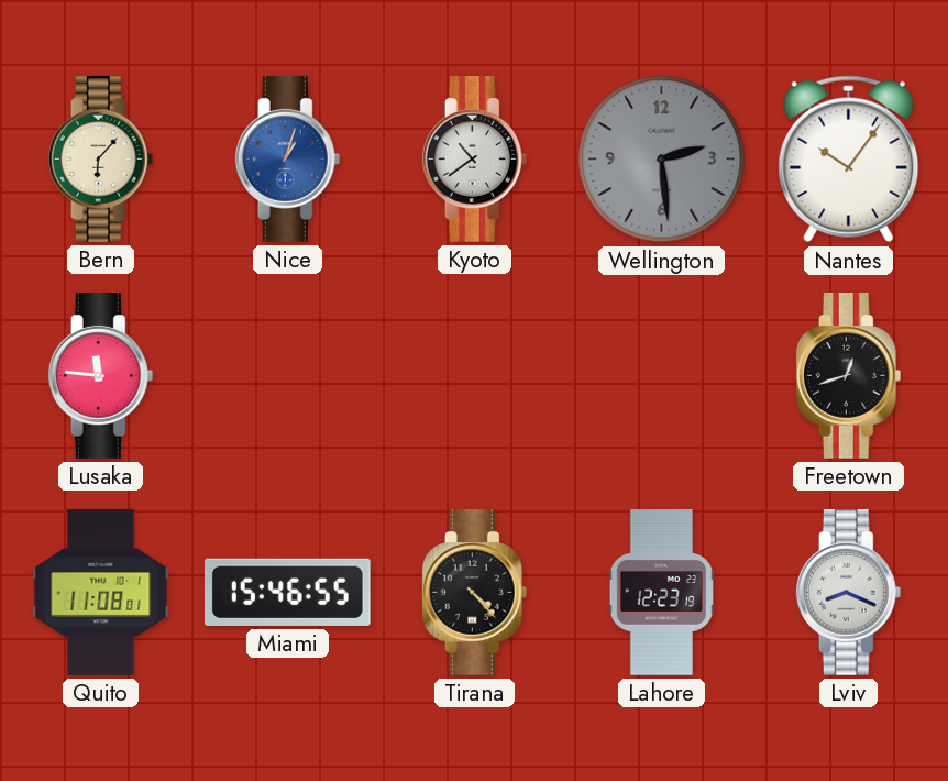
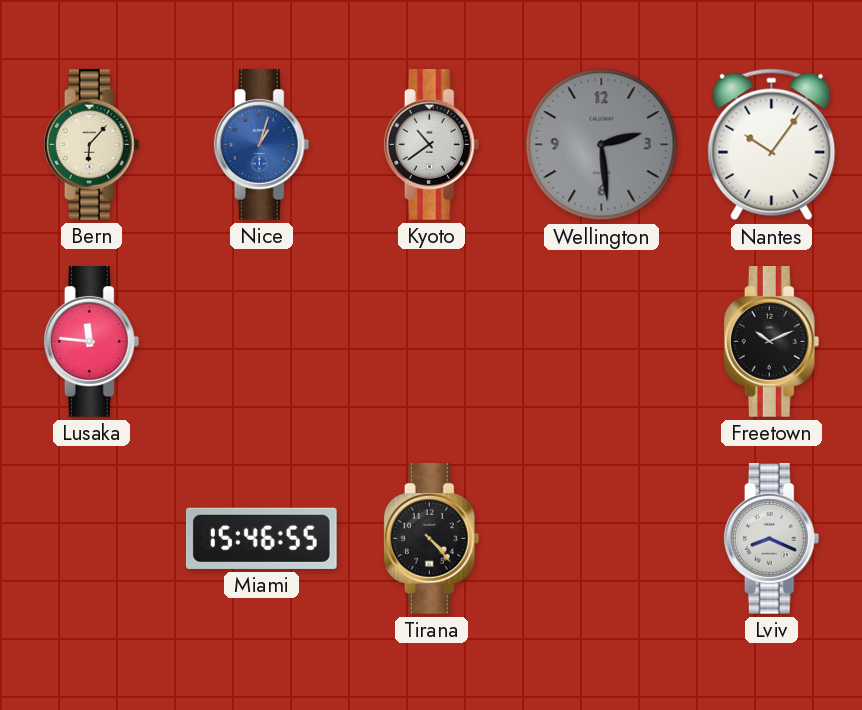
Freetown: 12:42 -> 10:11 (772, 342)
Quito: 11:08 -> none (101, 593)
Lahore: 12:23 -> none (661, 593)
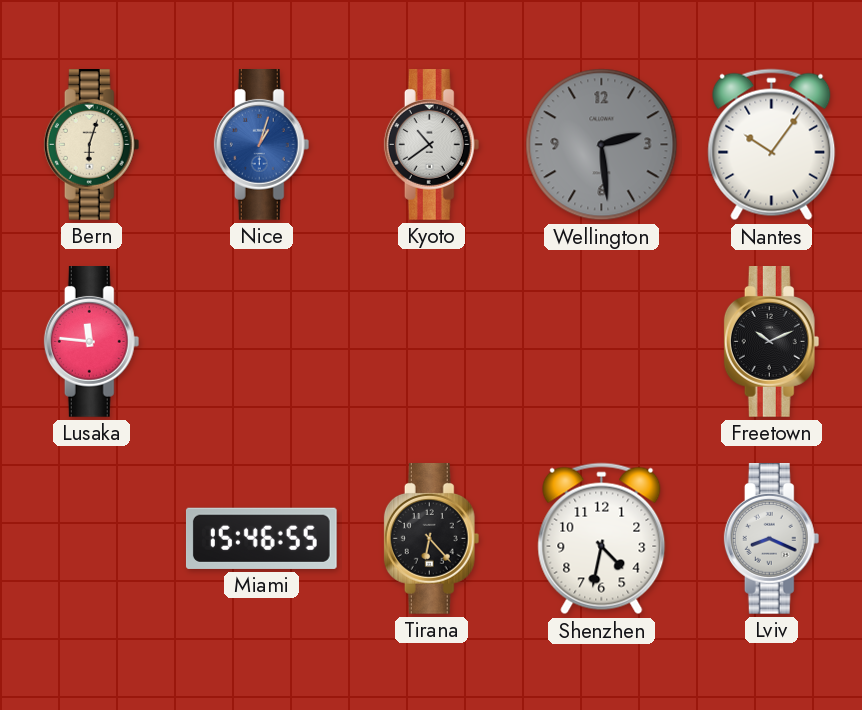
Bern: 6:07 -> 6:03 (92, 145)
Tirana: 4:23 -> 6:23 (432, 539)
Shenzhen: none -> 4:32 (602, 539)
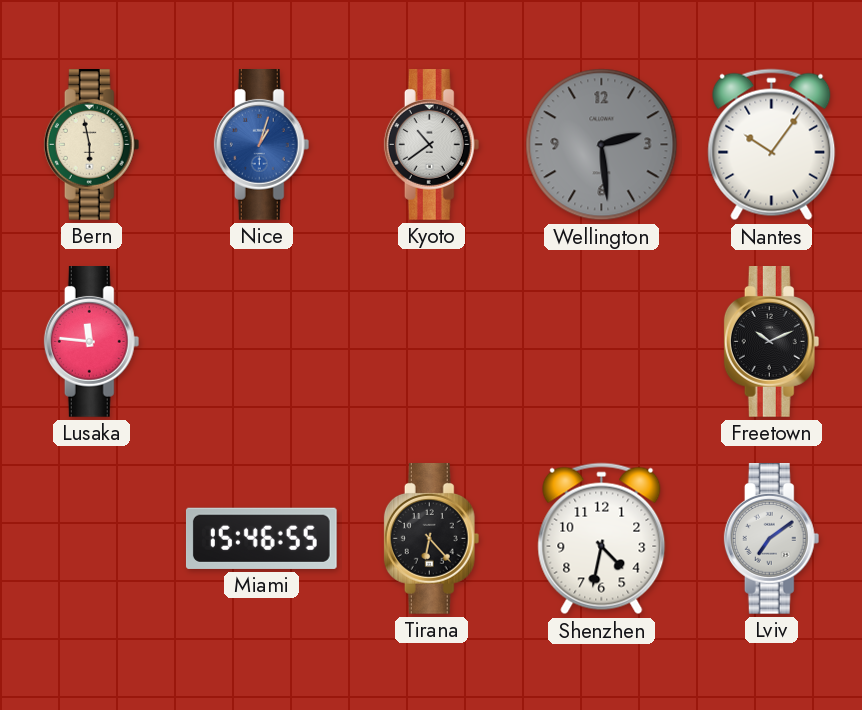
Bern: 6:03 -> 5:58 (92, 145)
Lviv: 8:19 -> 7:09 (772, 539)
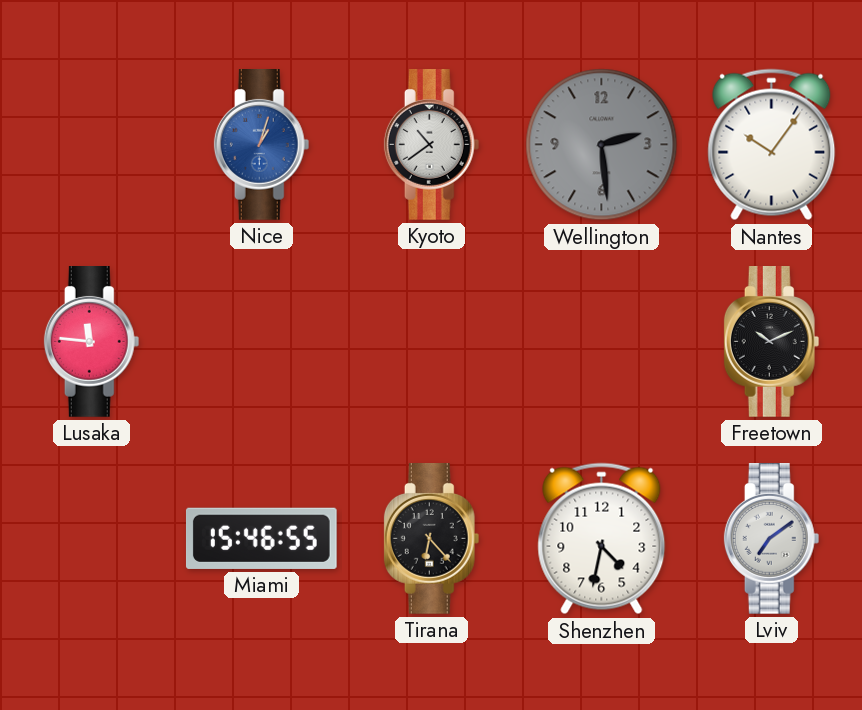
Bern: 5:58 -> none (92, 145)
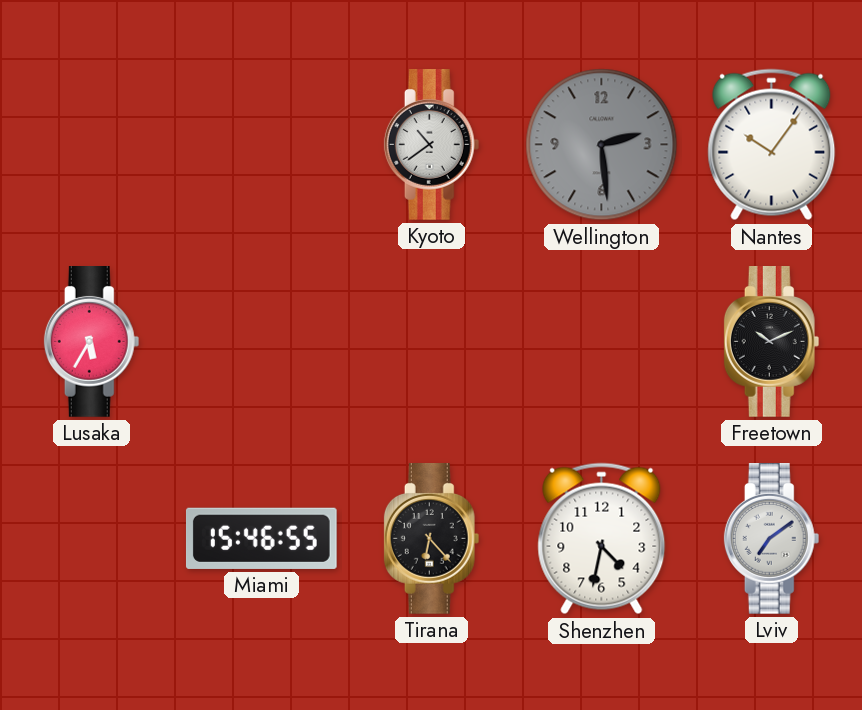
Nice: 1:03 -> none (262, 145)
Lusaka: 11:46 -> 5:35 (92, 342)
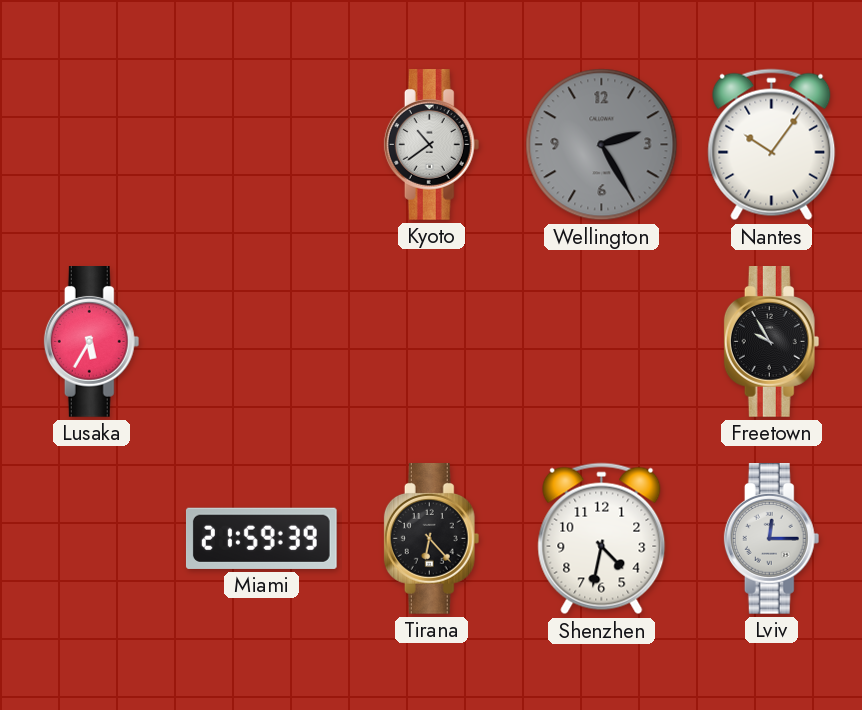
Wellington: 2:29 -> 2:25 (602, 145)
Freetown: 10:11 -> 9:55 (772, 342)
Miami: 15:46 -> 21:59 (261, 538)
Lviv: 7:09 -> 12:15 (772, 539)
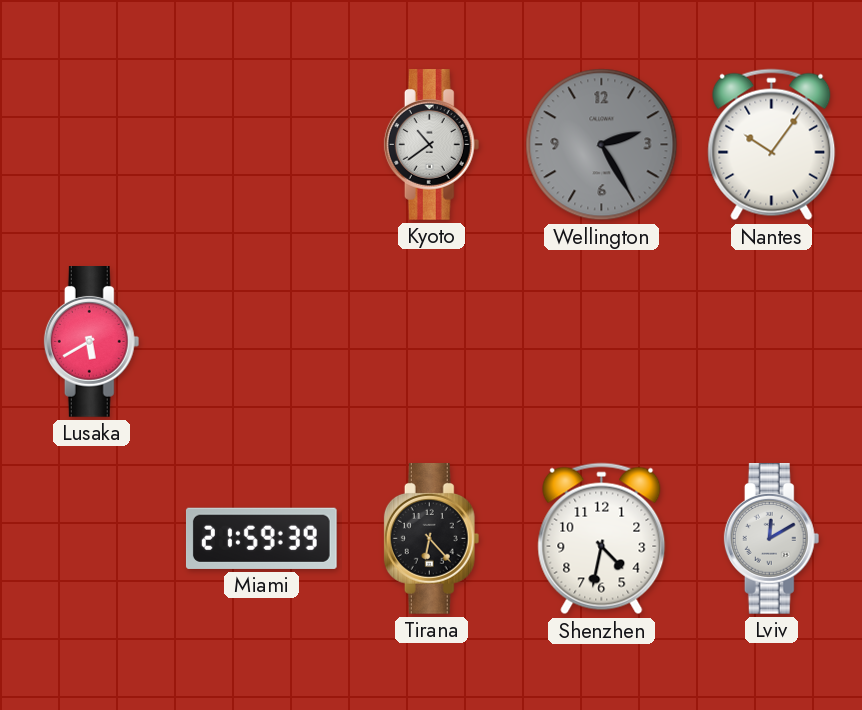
Lusaka: 5:35 -> 5:40 (92, 342)
Freetown: 9:55 -> none (772, 342)
Lviv: 12:15 -> 12:10 (772, 539)
